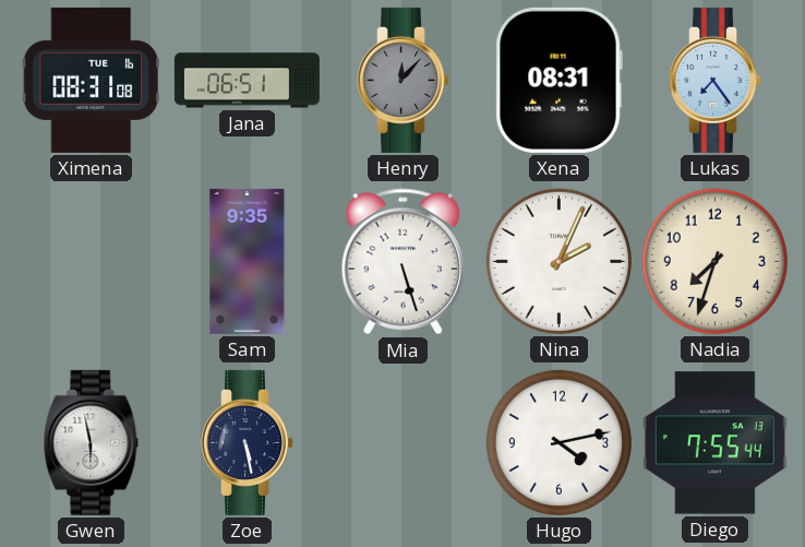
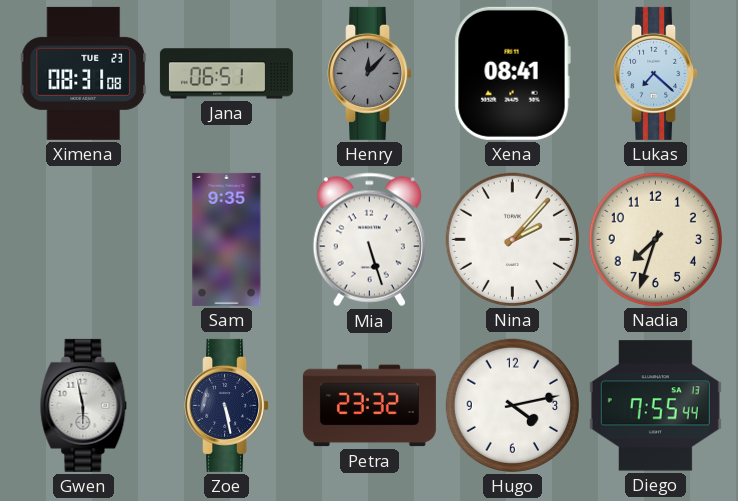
Ximena date: TUE 16 -> TUE 23 (83, 73)
Xena: 08:31 -> 08:41 (512, 73)
Lukas: 7:24 -> 7:22 (656, 73)
Nina: 2:04 -> 2:07 (512, 239)
Petra: none -> 23:32 (369, 406)
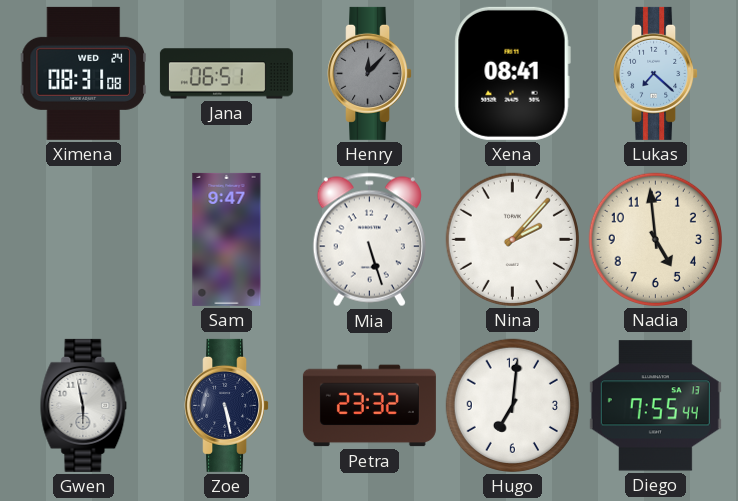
Ximena date: TUE 23 -> WED 24 (83, 73)
Sam: 9:35 -> 9:47 (227, 239)
Nadia: 7:33 -> 4:59 (655, 239)
Hugo: 4:13 -> 7:01 (512, 405)
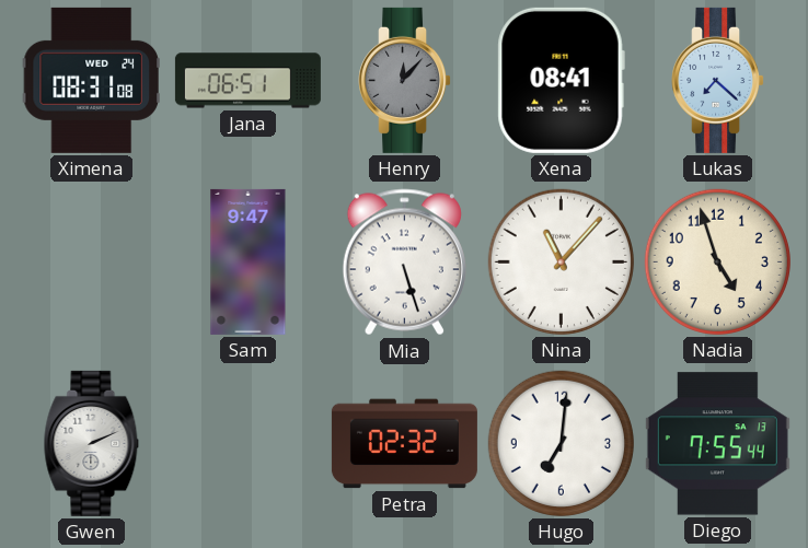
Nina: 2:07 -> 11:07 (561, 261)
Nadia: 4:59 -> 4:57 (717, 261)
Gwen: 5:58 -> 2:11 (92, 443)
Zoe: 5:28 -> none (227, 405)
Petra: 23:32 -> 02:32 (404, 444)
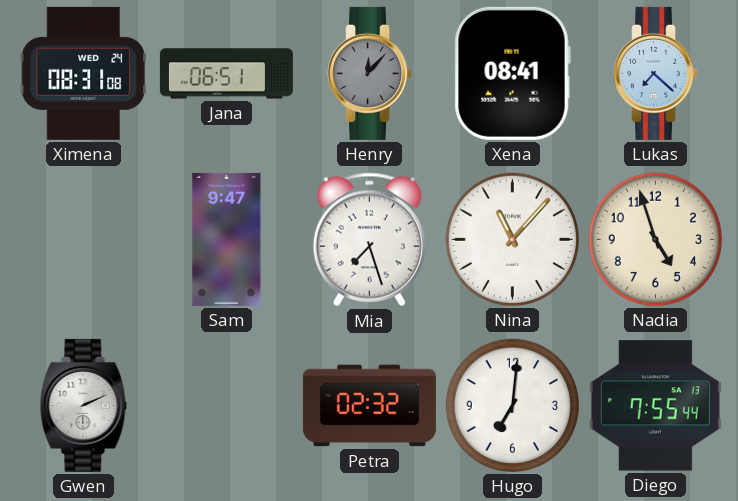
Mia: 5:27 -> 7:27 (369, 240)
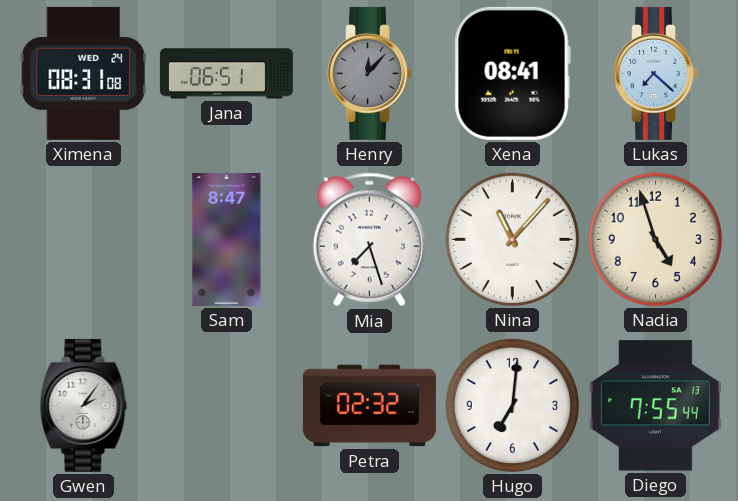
Sam: 9:47 -> 8:47 (227, 239)
Gwen: 2:11 -> 2:06 (84, 405)
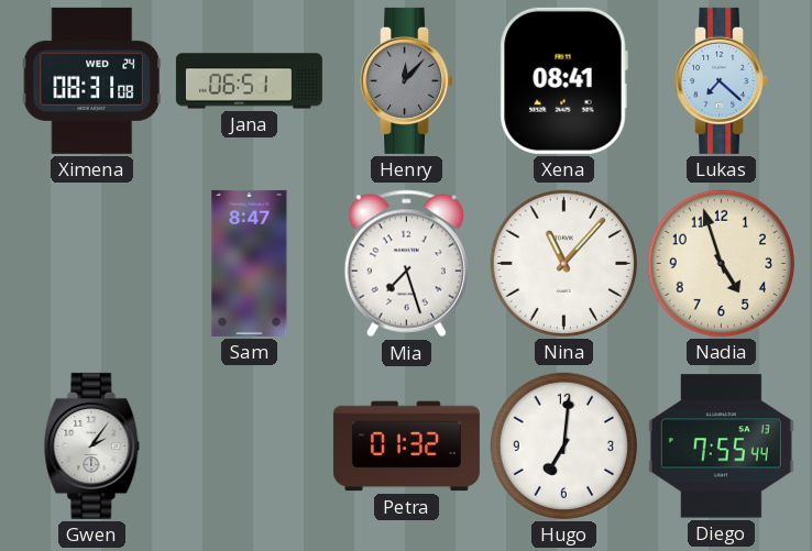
Petra: 02:32 -> 01:32 (406, 447)
